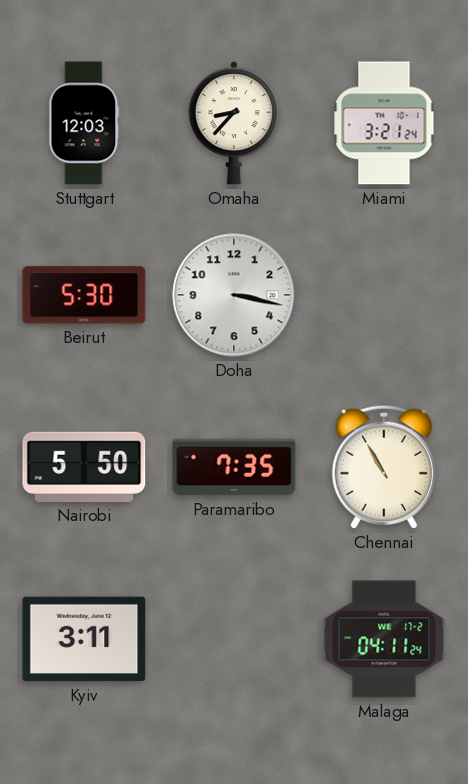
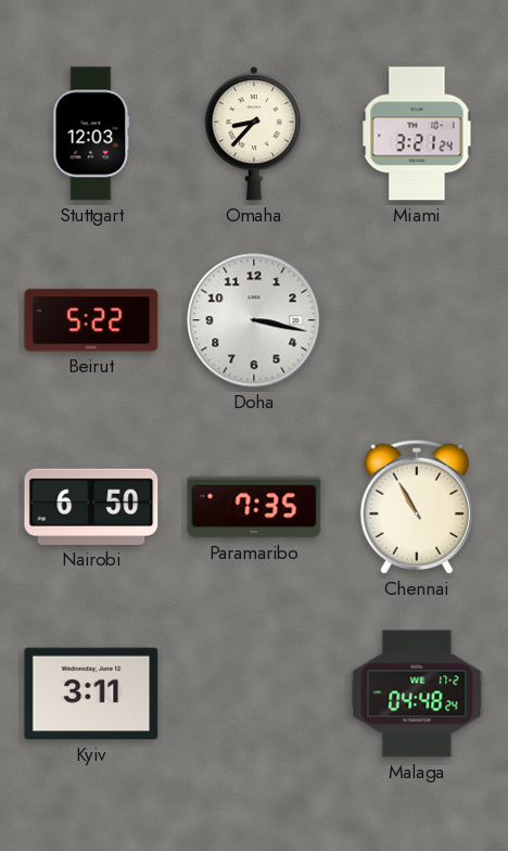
Beirut: 5:30 -> 5:22 (91, 320)
Nairobi: 5:50 -> 6:50 (91, 507)
Malaga: 04:11 -> 04:48 (417, 694)
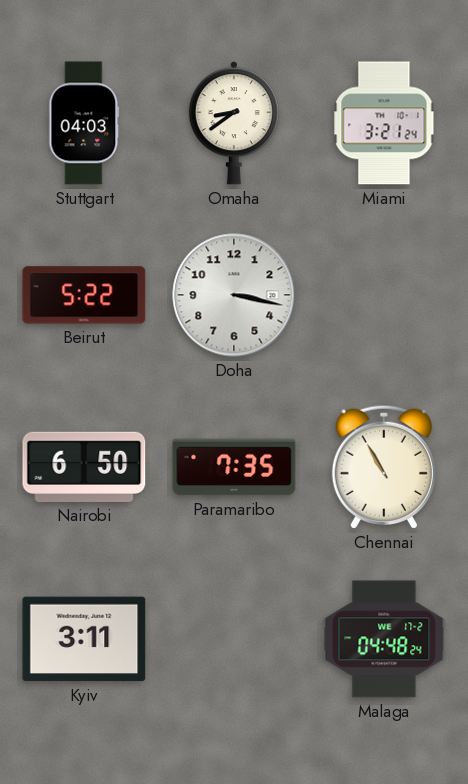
Stuttgart: 12:03 -> 04:03 (84, 123)
Omaha: 8:37 -> 8:39 (234, 123)
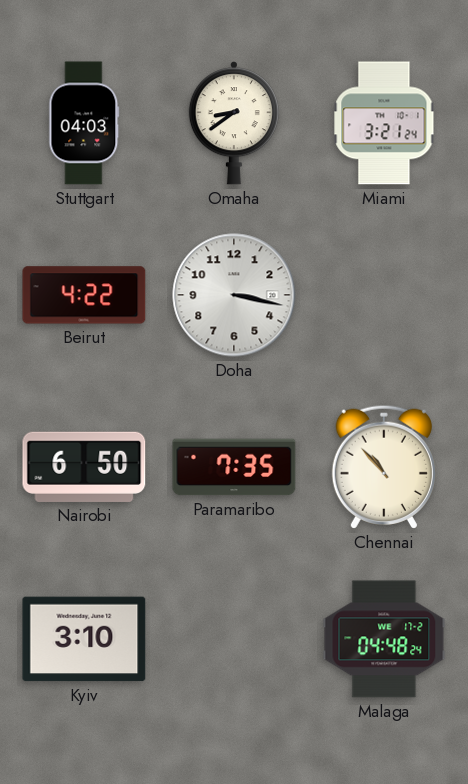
Beirut: 5:22 -> 4:22 (84, 295)
Chennai: 10:55 -> 10:53 (384, 467)
Kyiv: 3:11 -> 3:10 (84, 639)
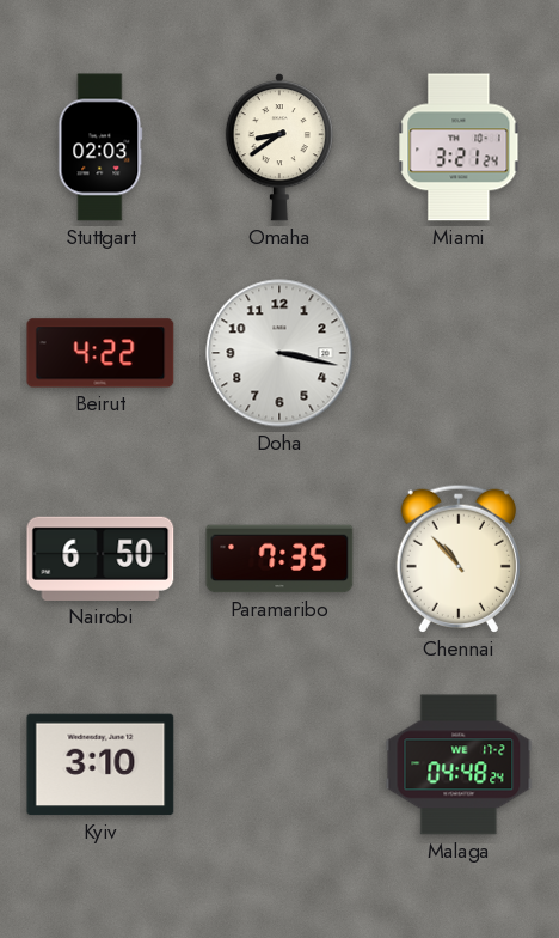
Stuttgart: 04:03 -> 02:03 (100, 147)
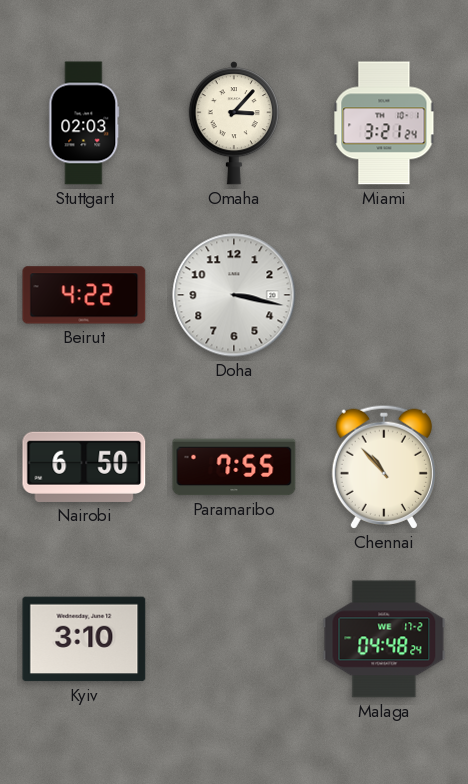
Omaha: 8:39 -> 3:07 (234, 123)
Paramaribo: 7:35 -> 7:55 (234, 467)
